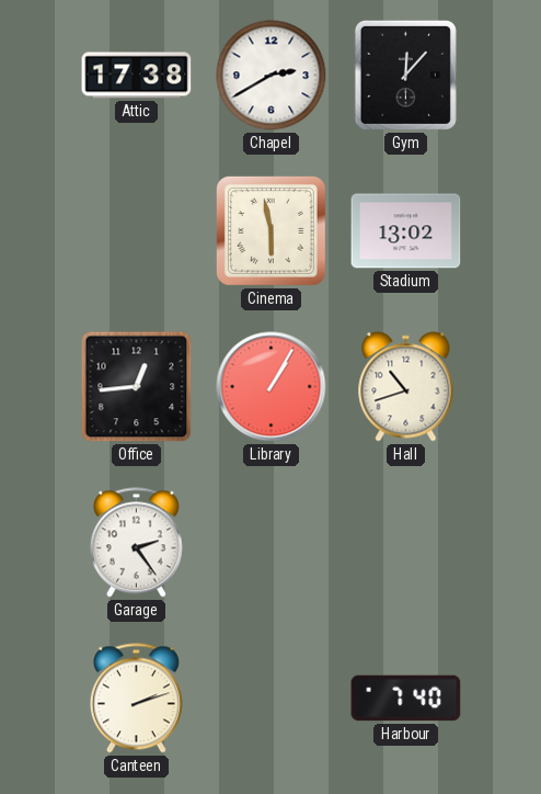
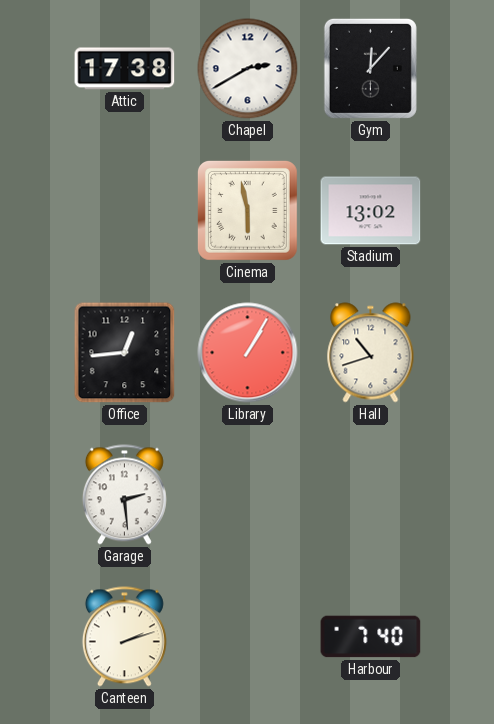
Garage: 2:24 -> 2:29 (124, 495)
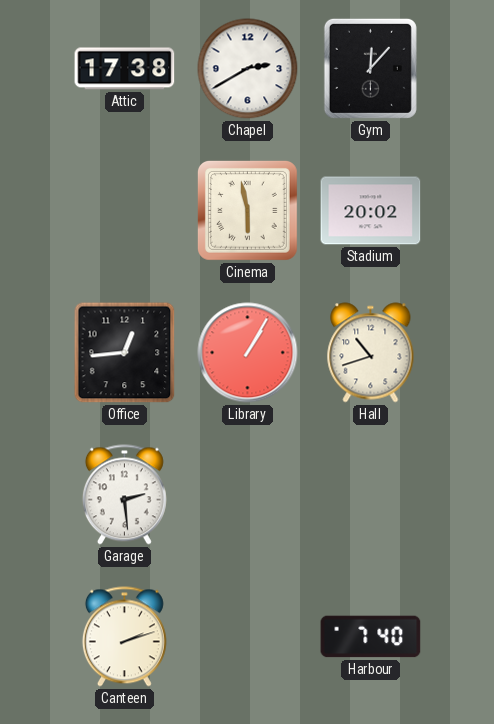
Stadium: 13:02 -> 20:02 (371, 211)
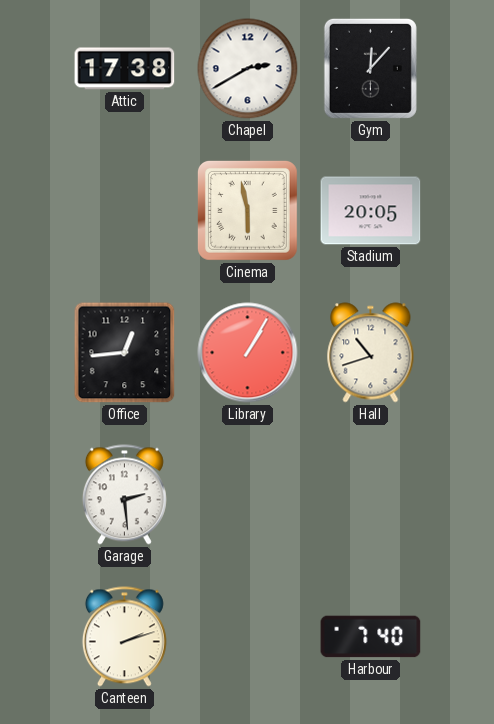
Stadium: 20:02 -> 20:05 (371, 211)
